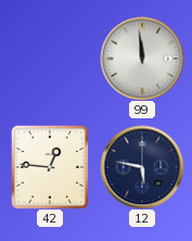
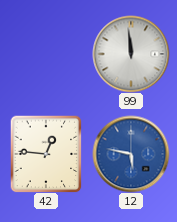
12 dial: navy -> blue (131, 154)
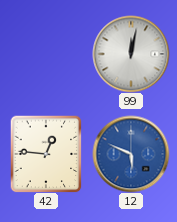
99: 11:59 -> 12:02 (131, 54)
12: 5:47 -> 5:49 (131, 154)
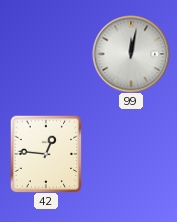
12: 5:49 -> none (131, 154)
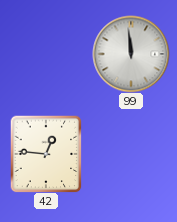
99: 12:02 -> 11:59 (131, 54)
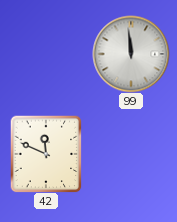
42: 12:46 -> 11:49 (46, 154)
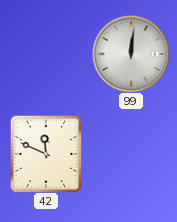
99: 11:59 -> 12:01 (131, 54)
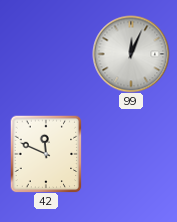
99: 12:01 -> 12:04 (131, 54)
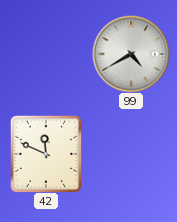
99: 12:04 -> 4:40 (131, 54)
